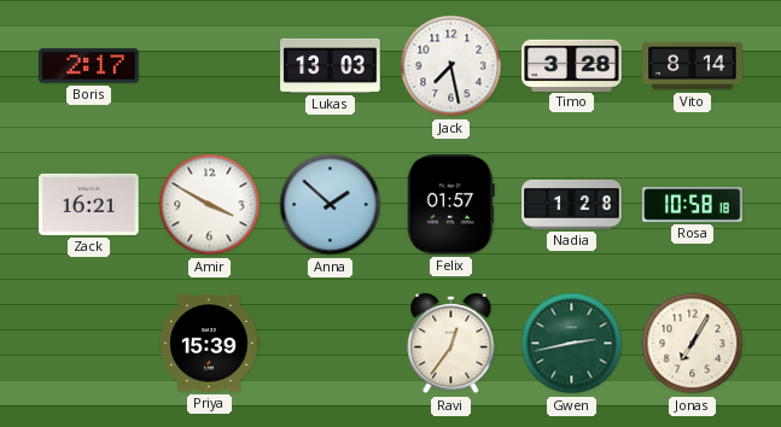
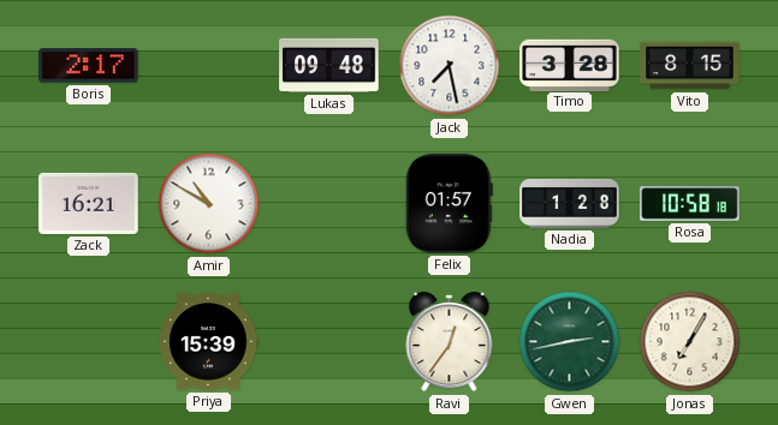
Lukas: 13:03 -> 09:48 (329, 65)
Vito: 8:14 -> 8:15 (690, 66)
Amir: 3:50 -> 10:50 (209, 204)
Anna: 1:52 -> none (331, 205)
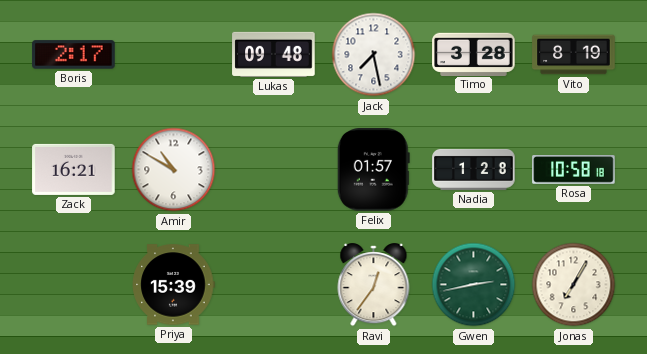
Vito: 8:15 -> 8:19 (574, 55)
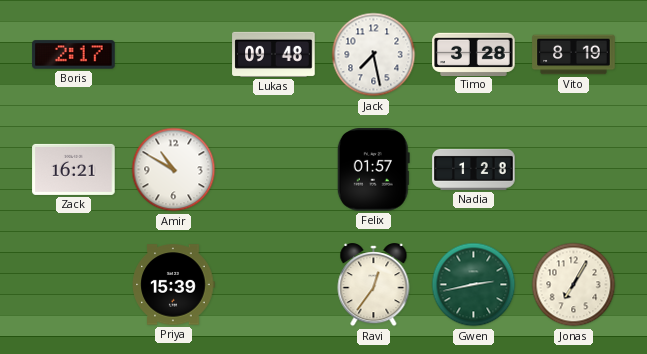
Rosa: 10:58 -> none (574, 170)
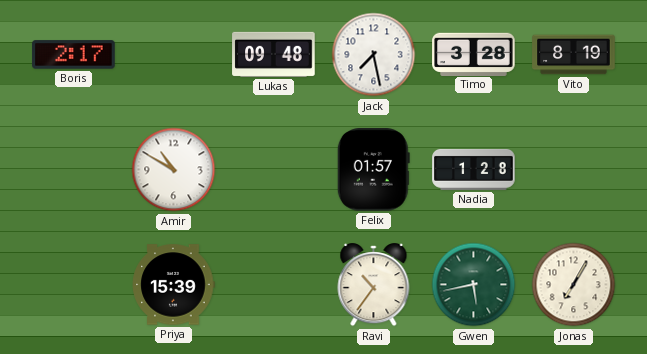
Zack: 16:21 -> none (74, 169)
Ravi: 12:36 -> 10:36 (374, 285)
Gwen: 2:43 -> 5:43 (474, 285)
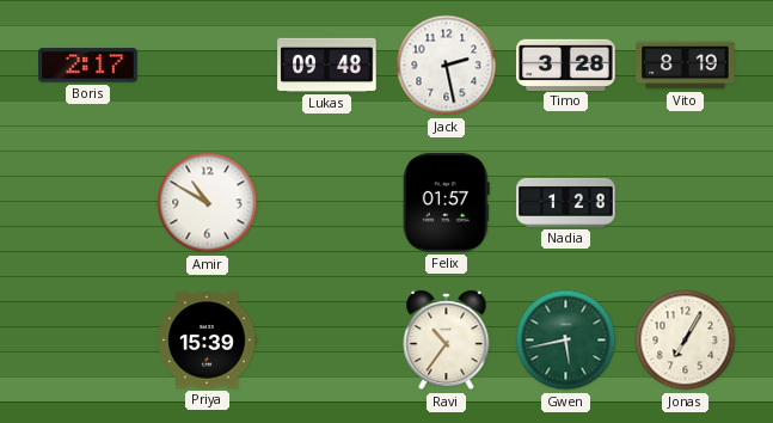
Jack: 7:28 -> 2:28 (447, 66)
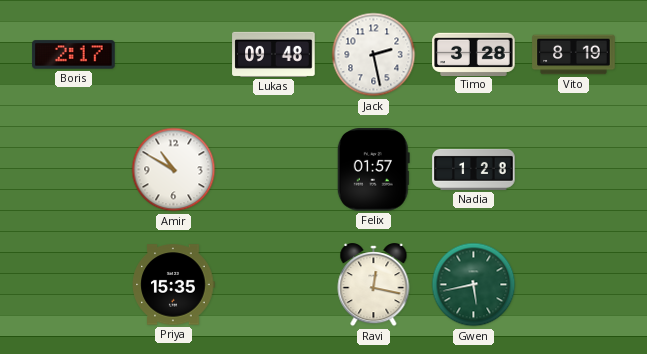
Priya: 15:39 -> 15:35 (173, 285)
Ravi: 10:36 -> 12:17 (374, 285)
Jonas: 7:05 -> none (686, 341)
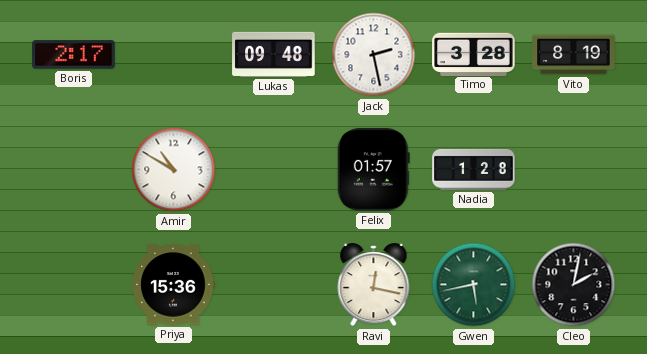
Priya: 15:35 -> 15:36 (173, 285)
Cleo: none -> 2:02 (574, 285)
